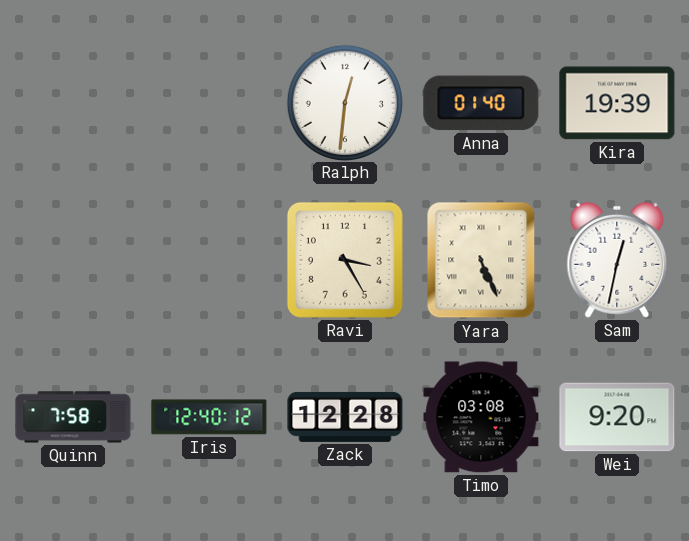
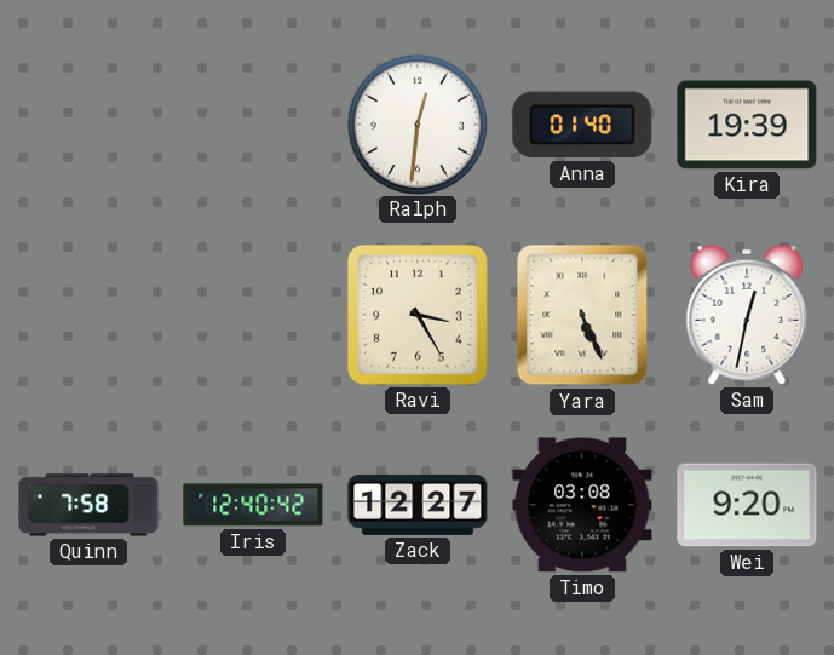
Iris: 12:40:12 -> 12:40:42 (253, 505)
Zack: 12:28 -> 12:27 (418, 505)
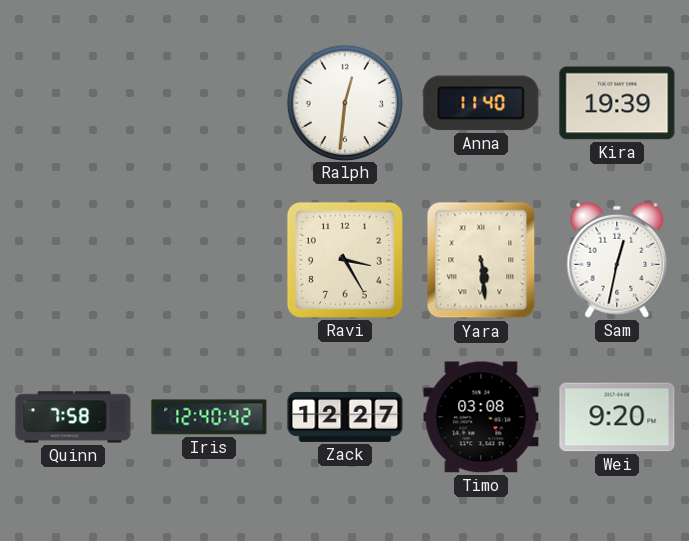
Anna: 01:40 -> 11:40 (481, 103)
Yara: 5:26 -> 5:29 (481, 260)
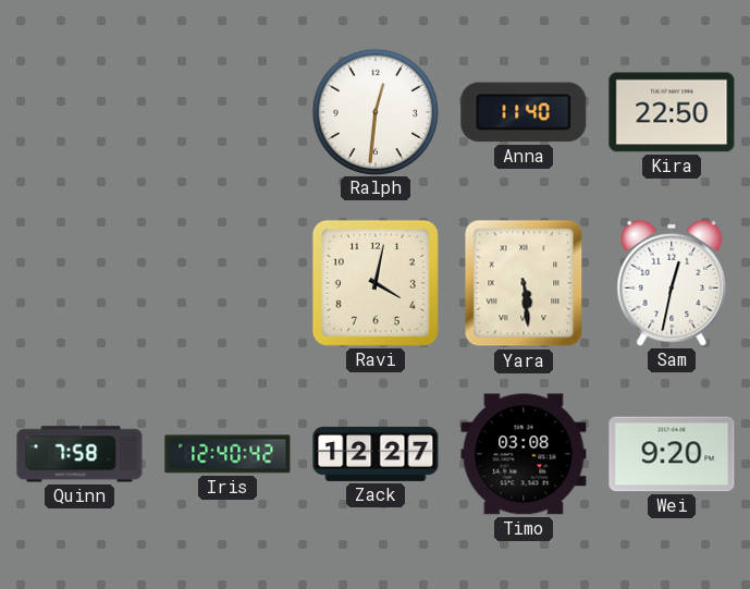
Kira: 19:39 -> 22:50 (672, 112)
Ravi: 3:25 -> 4:02 (376, 283)
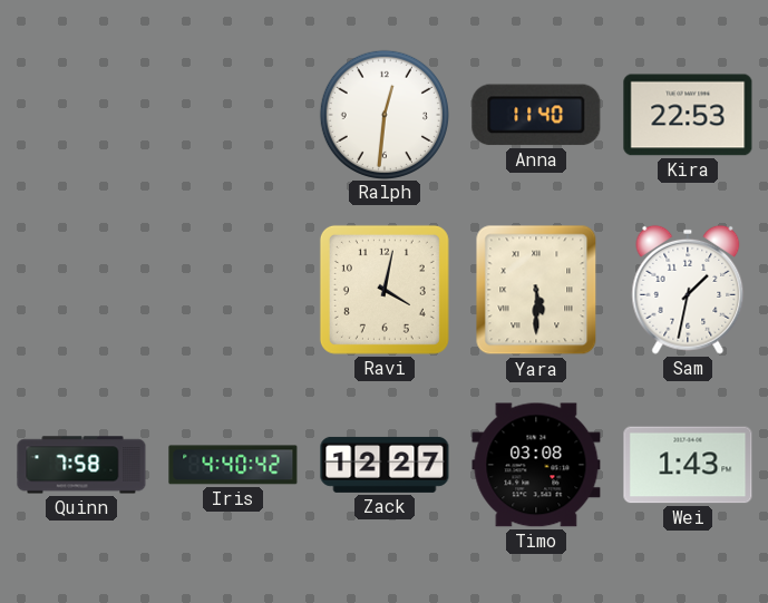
Kira: 22:50 -> 22:53 (688, 115)
Yara: 5:29 -> 5:30 (536, 290)
Sam: 12:32 -> 1:32 (688, 290)
Iris: 12:40 -> 4:40 (233, 465)
Wei: 9:20 -> 1:43 (688, 465)
